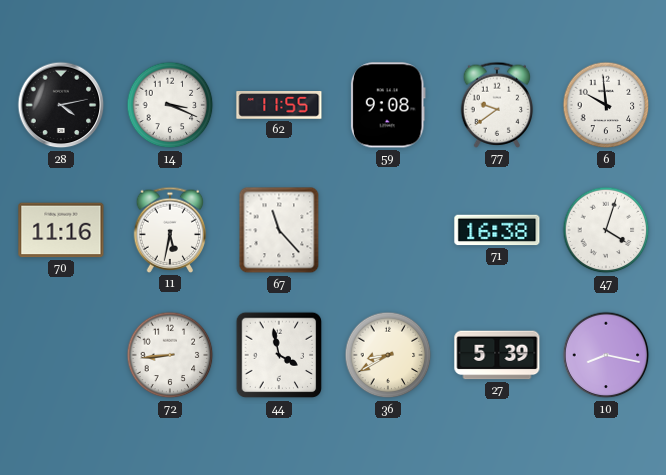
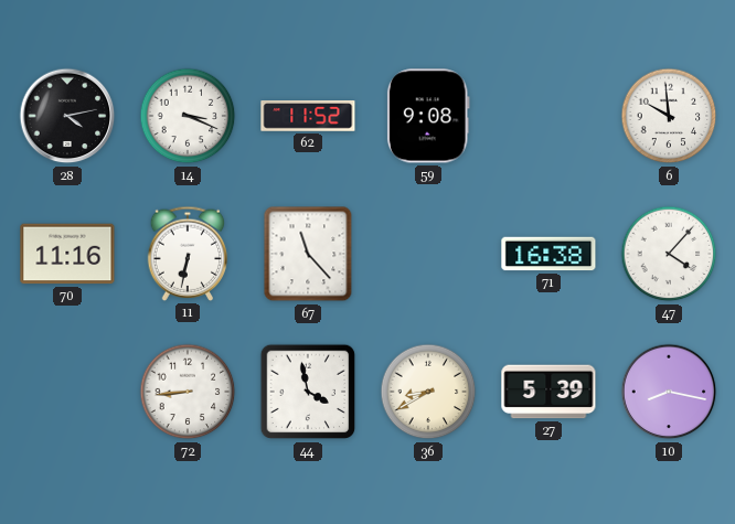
62: 11:55 -> 11:52 (308, 117)
77: 9:39 -> none (497, 105)
11: 5:32 -> 6:32 (188, 254)
47: 4:03 -> 4:07 (669, 254)
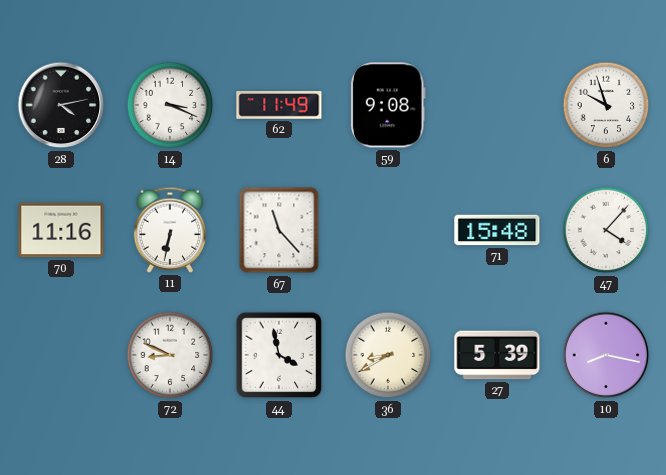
62: 11:52 -> 11:49 (279, 106)
6: 9:59 -> 9:57 (606, 105)
71: 16:38 -> 15:48 (497, 230)
72: 8:44 -> 8:49 (170, 355)
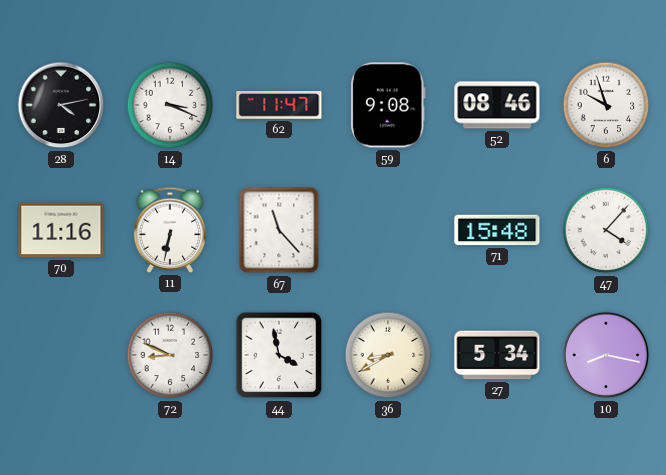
62: 11:49 -> 11:47 (279, 106)
52: none -> 08:46 (497, 105)
27: 5:39 -> 5:34 (497, 355)
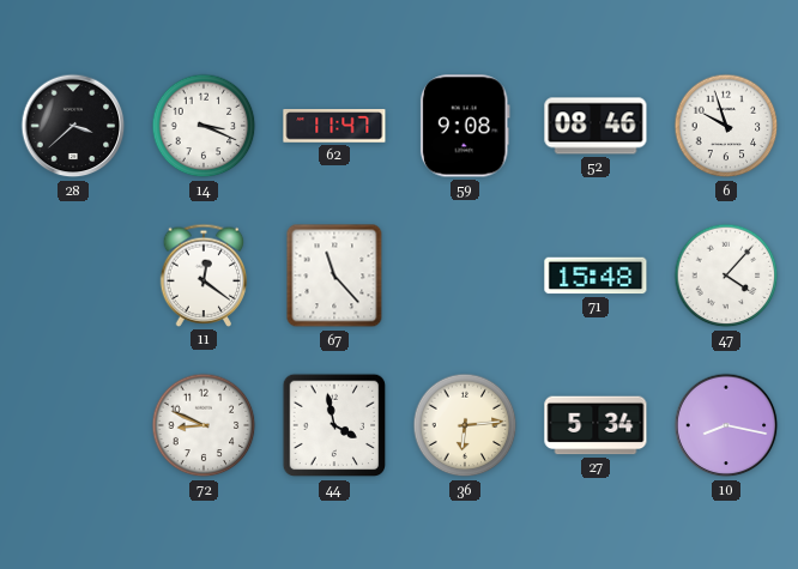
28: 4:13 -> 3:38 (73, 126)
70: 11:16 -> none (61, 230)
11: 6:32 -> 12:21 (204, 276)
36: 8:40 -> 6:14 (465, 425)
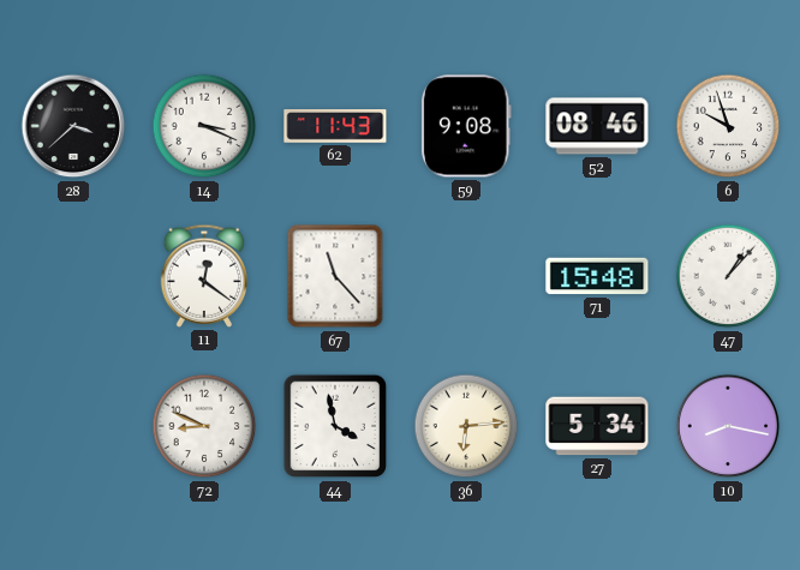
62: 11:47 -> 11:43 (335, 127)
47: 4:07 -> 1:07 (728, 276)
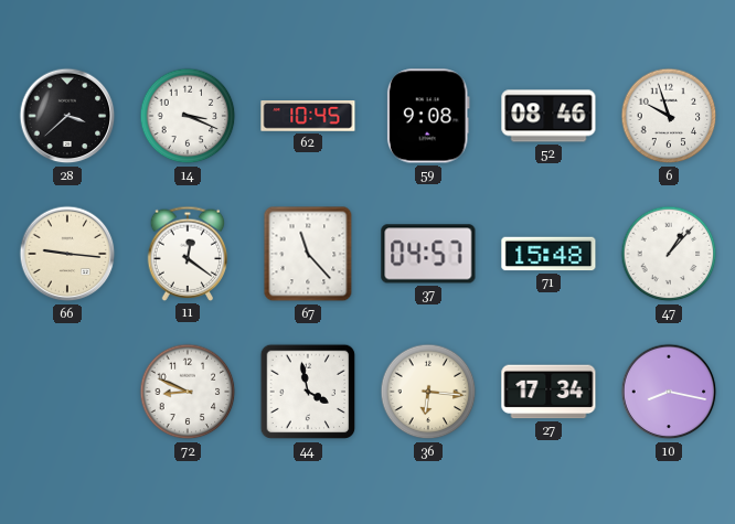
62: 11:43 -> 10:45 (308, 117)
66: none -> 9:16 (67, 254)
37: none -> 04:57 (428, 254)
36: 6:14 -> 6:16 (428, 392)
27: 5:34 -> 17:34 (548, 392)
